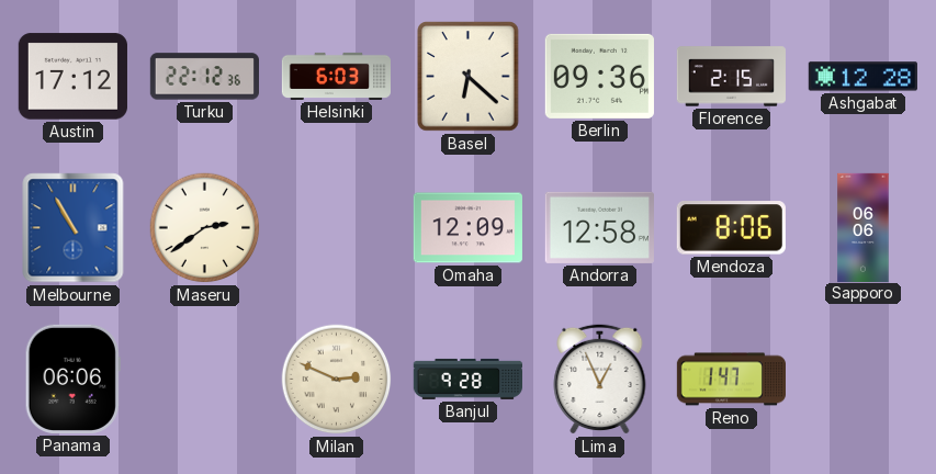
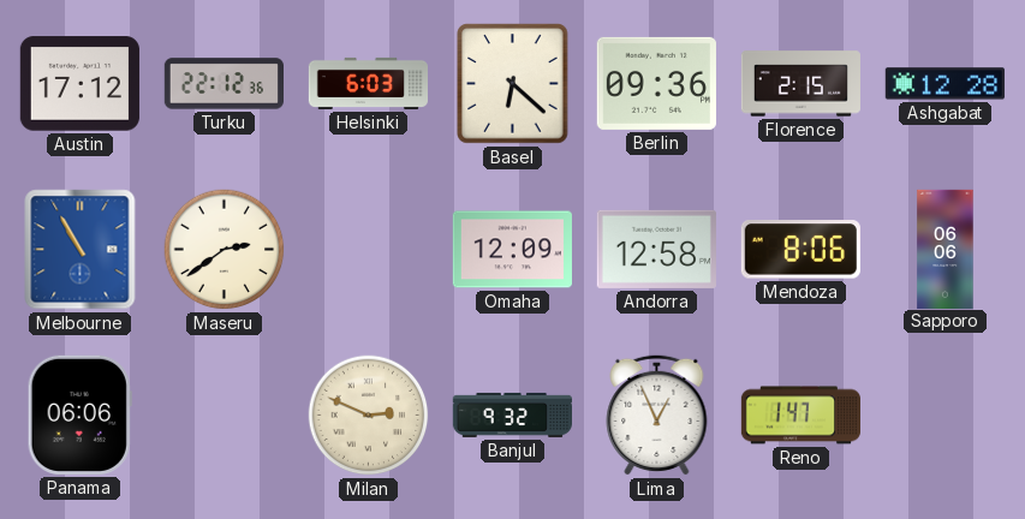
Banjul: 9:28 -> 9:32 (512, 414)
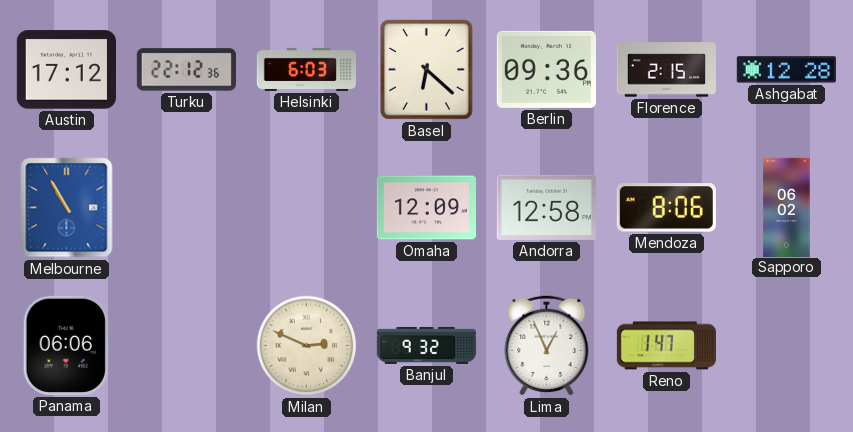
Maseru: 2:39 -> none (225, 250)
Sapporo: 06:06 -> 06:02 (787, 207)
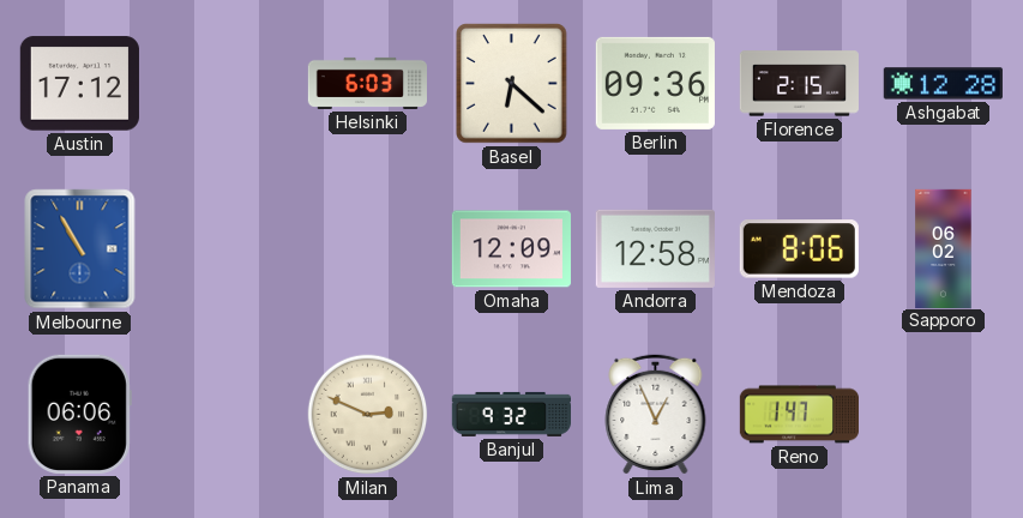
Turku: 22:12 -> none (186, 70)
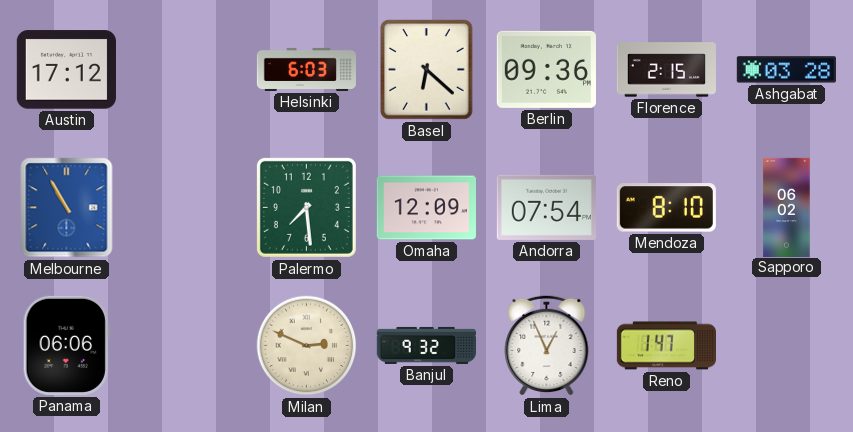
Ashgabat: 12:28 -> 03:28 (786, 70)
Palermo: none -> 7:29 (306, 207)
Andorra: 12:58 -> 07:54 (546, 207)
Mendoza: 8:06 -> 8:10 (666, 208)
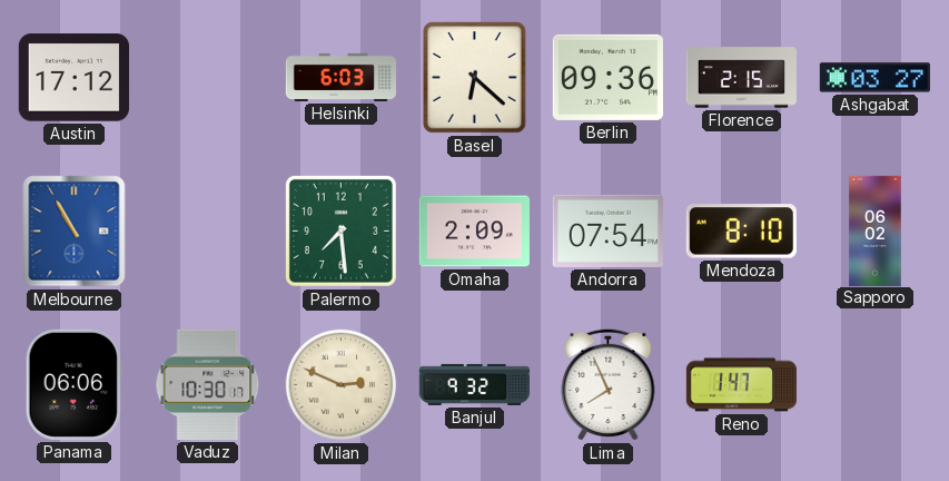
Ashgabat: 03:28 -> 03:27 (874, 78)
Omaha: 12:09 -> 2:09 (474, 232)
Vaduz: none -> 10:30 (208, 384)
Lima: 12:56 -> 7:56 (609, 384)
